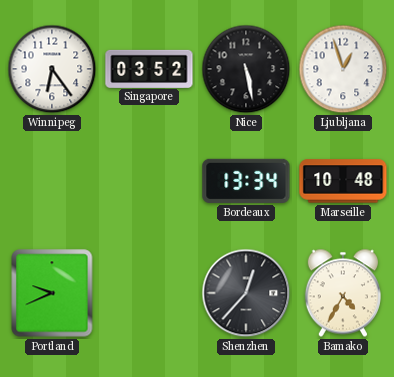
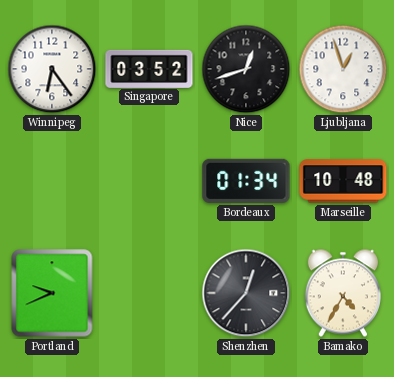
Nice: 5:28 -> 12:42 (246, 69)
Bordeaux: 13:34 -> 01:34 (246, 181)
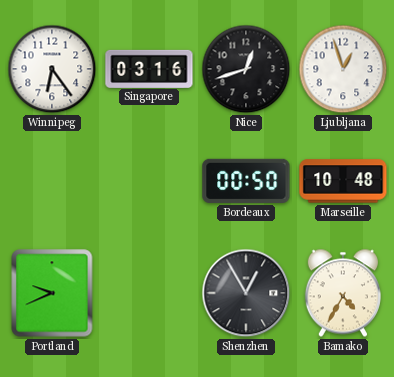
Singapore: 03:52 -> 03:16 (149, 68)
Bordeaux: 01:34 -> 00:50 (246, 181)
Shenzhen: 12:37 -> 12:55 (246, 293)
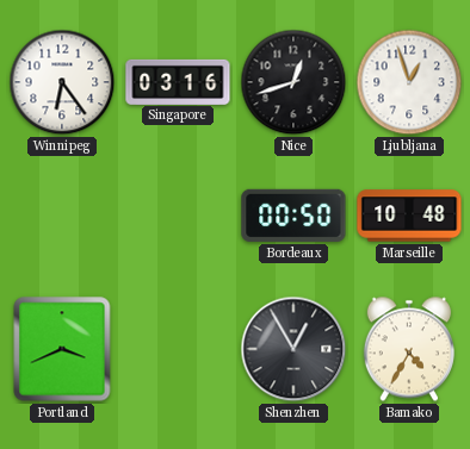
Portland: 9:41 -> 3:41 (62, 349)
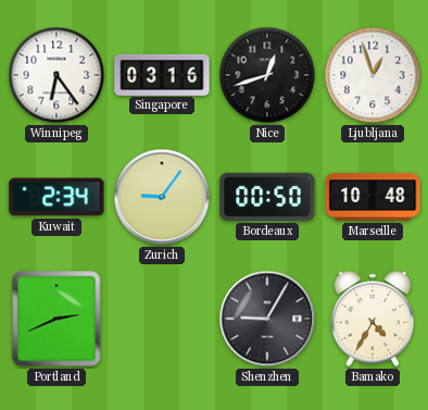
Kuwait: none -> 2:34 (56, 197)
Zurich: none -> 9:06 (162, 197)
Portland: 3:41 -> 2:41 (56, 319)
Shenzhen: 12:55 -> 9:05 (267, 319)
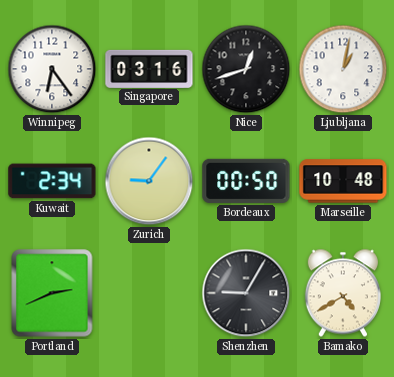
Ljubljana: 12:57 -> 1:02 (343, 69)
Bamako: 4:35 -> 4:40 (343, 293)
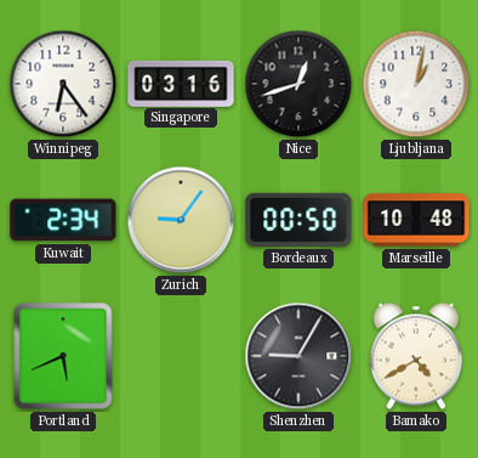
Portland: 2:41 -> 5:41 (63, 356)
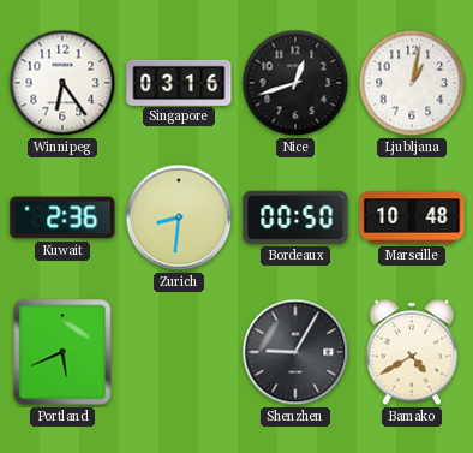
Kuwait: 2:34 -> 2:36 (62, 217)
Zurich: 9:06 -> 8:31 (179, 217)
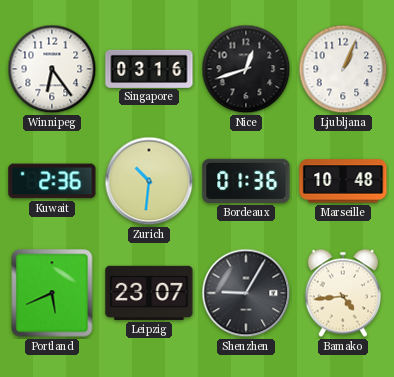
Ljubljana: 1:02 -> 1:04 (343, 69)
Zurich: 8:31 -> 10:31 (149, 181)
Bordeaux: 00:50 -> 01:36 (246, 181)
Leipzig: none -> 23:07 (149, 293)
Bamako: 4:40 -> 4:44 (343, 293)
